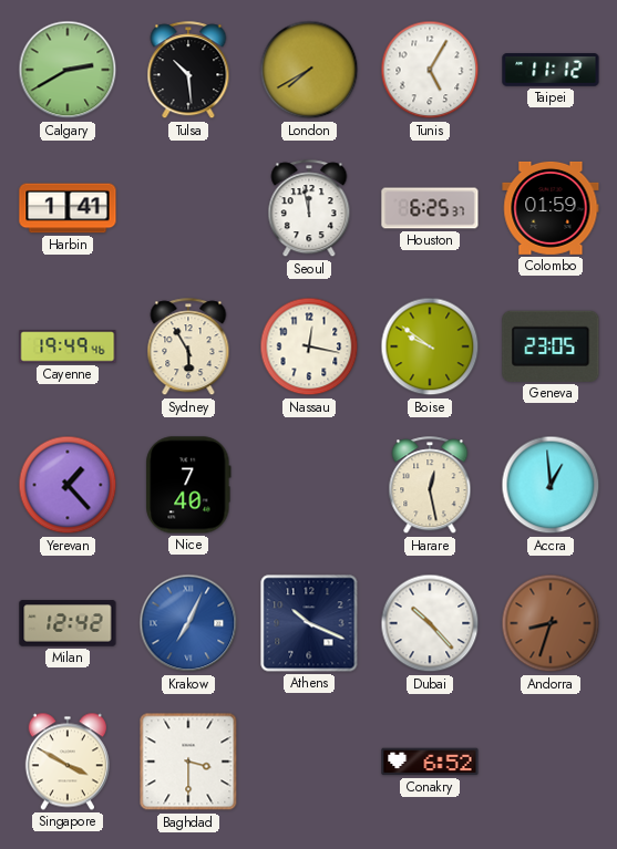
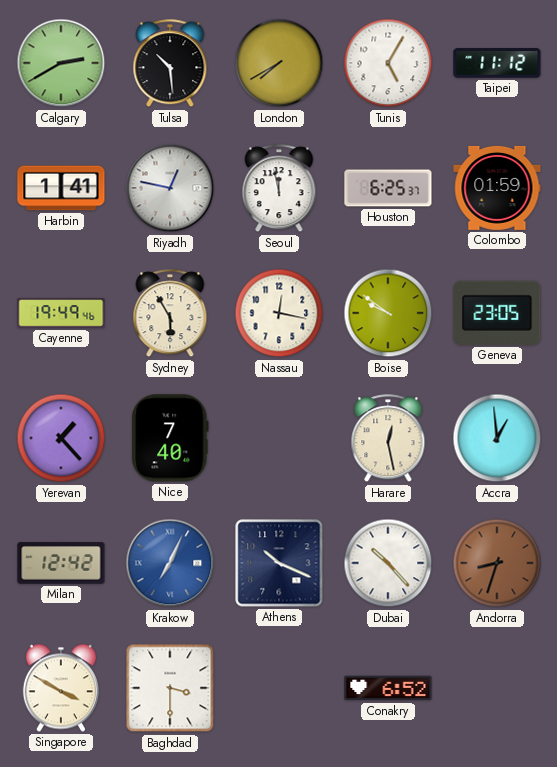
Riyadh: none -> 12:47 (170, 188)
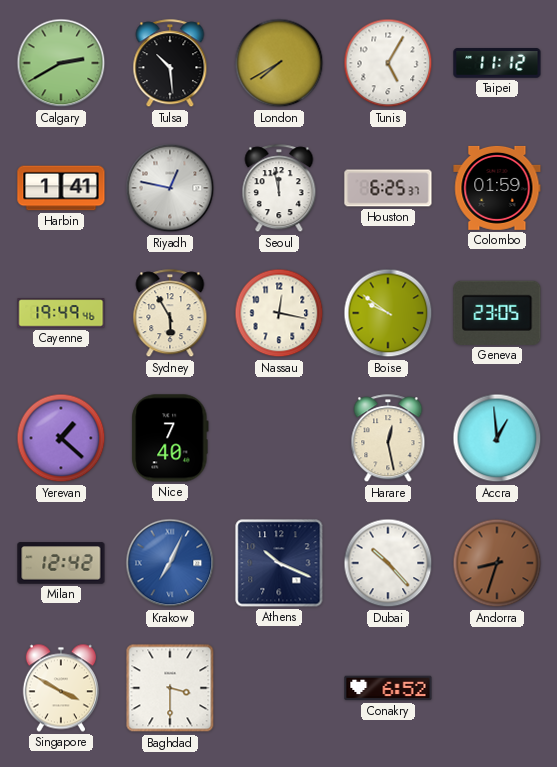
Yerevan: 1:23 -> 1:22 (61, 438)
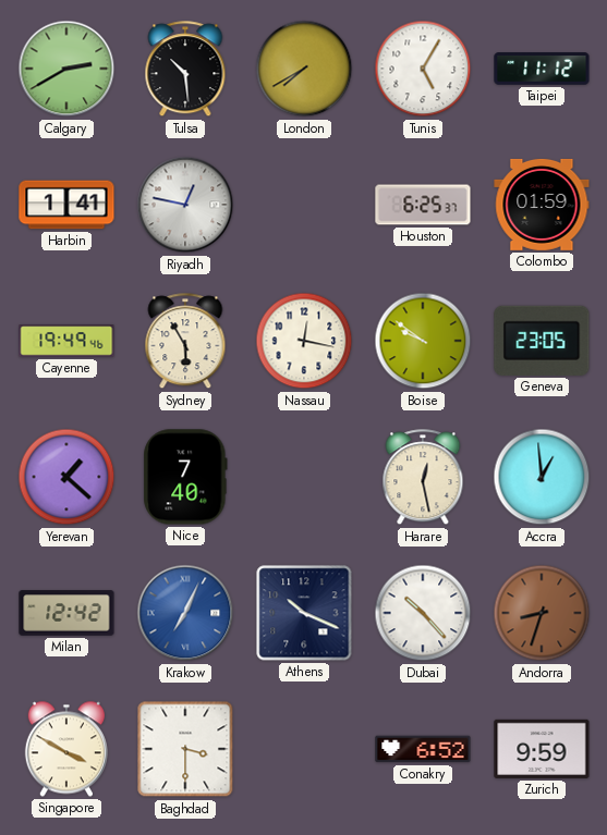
Seoul: 11:58 -> none (279, 189)
Zurich: none -> 9:59 (542, 749)
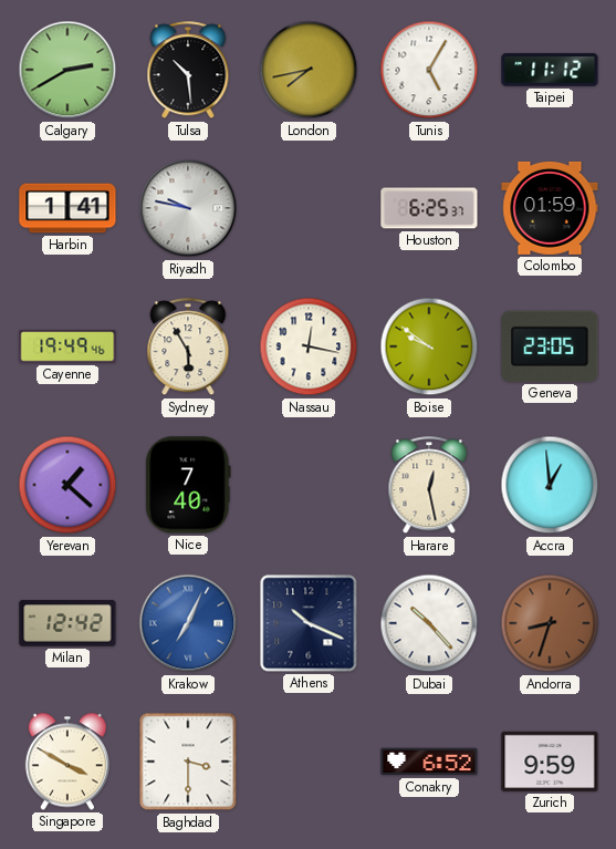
London: 7:40 -> 7:43 (309, 70)
Riyadh: 12:47 -> 9:47 (188, 208)
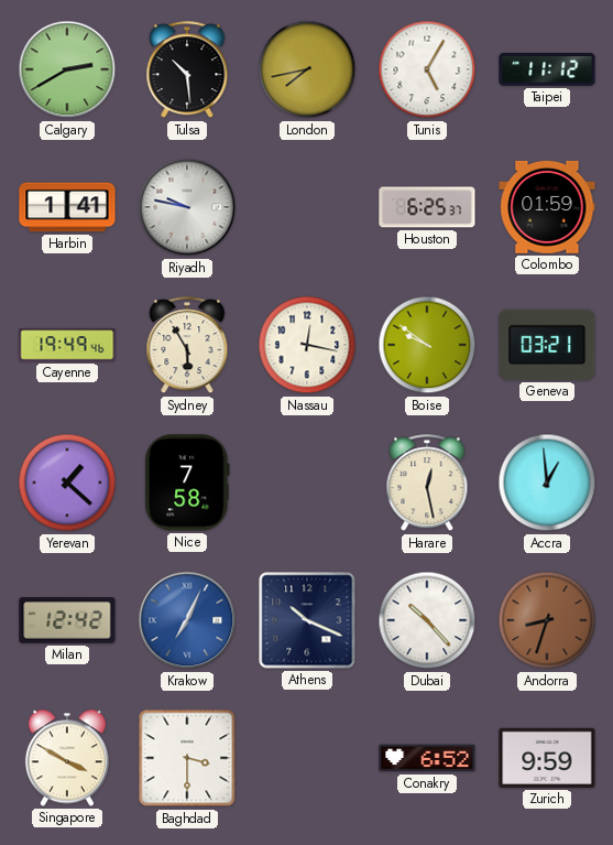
Geneva: 23:05 -> 03:21 (547, 345)
Nice: 7:40 -> 7:58 (187, 483)
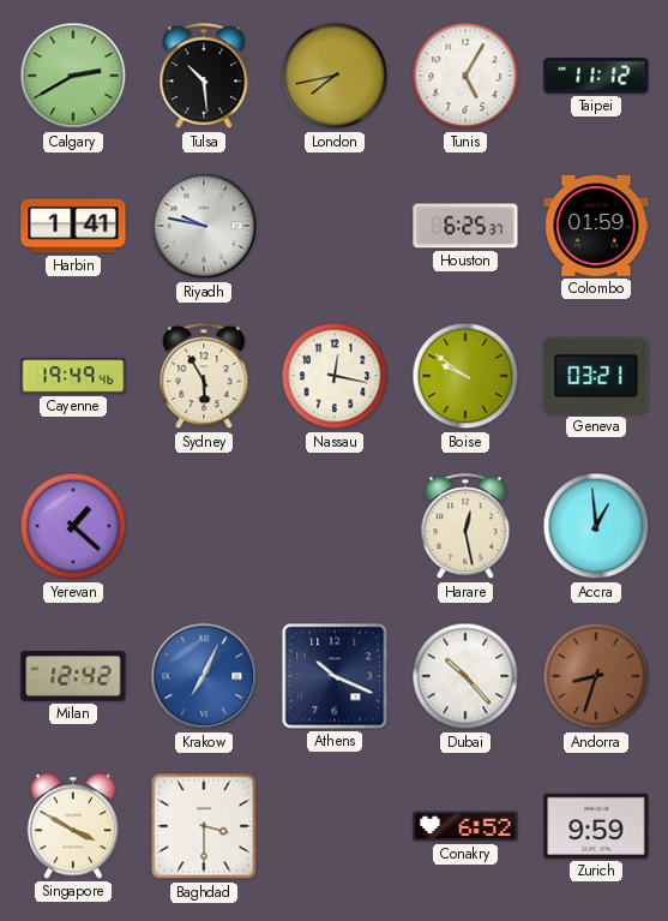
Nice: 7:58 -> none (187, 483)
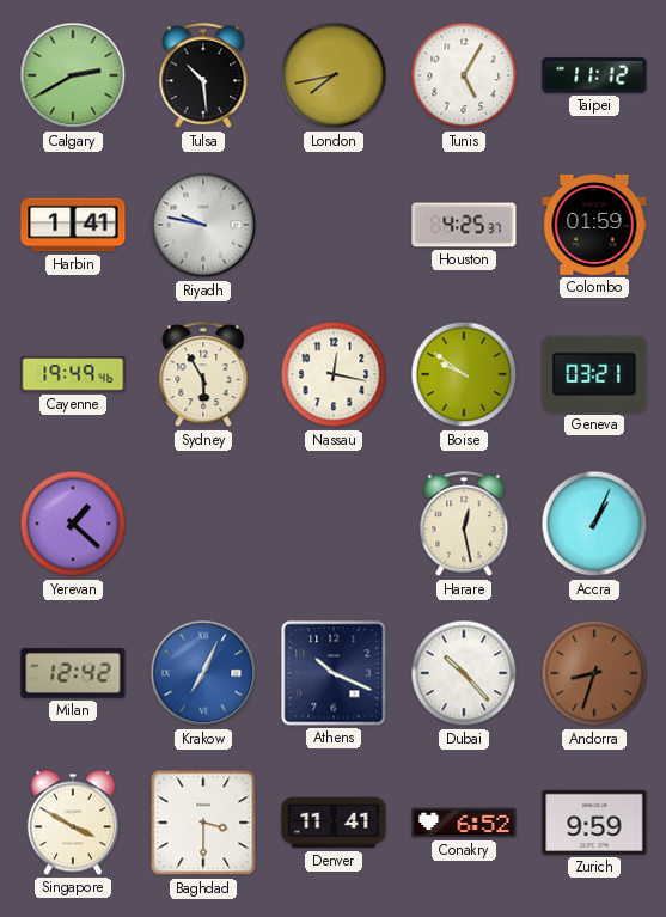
Houston: 6:25 -> 4:25 (464, 225)
Accra: 12:59 -> 1:04 (594, 524)
Denver: none -> 11:41 (334, 823)
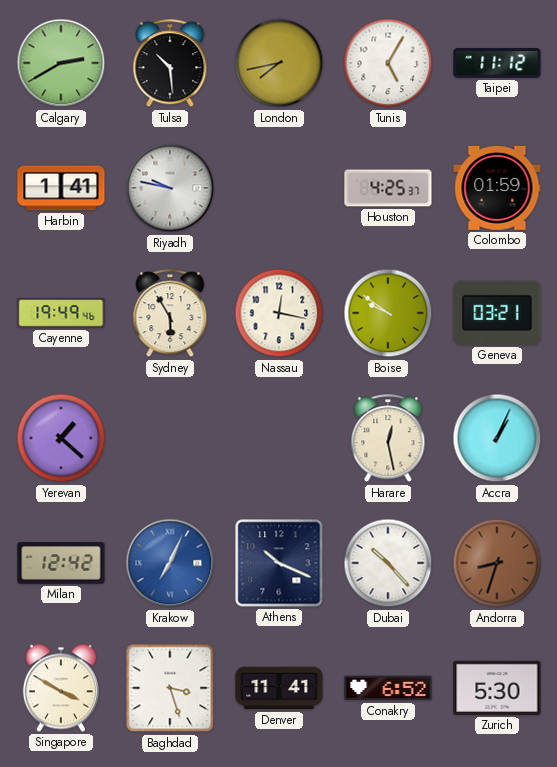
Baghdad: 3:30 -> 3:27 (170, 688)
Zurich: 9:59 -> 5:30 (497, 688)
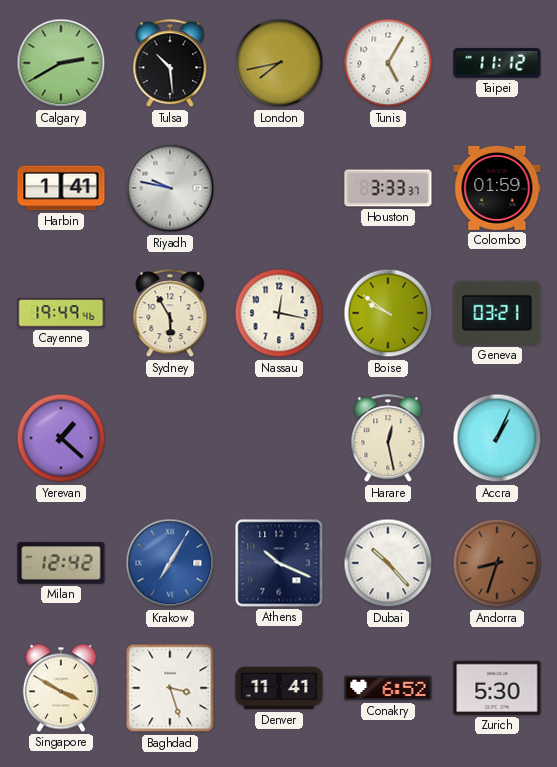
Houston: 4:25 -> 3:33 (388, 188)
Krakow: 7:04 -> 7:05 (170, 563)
